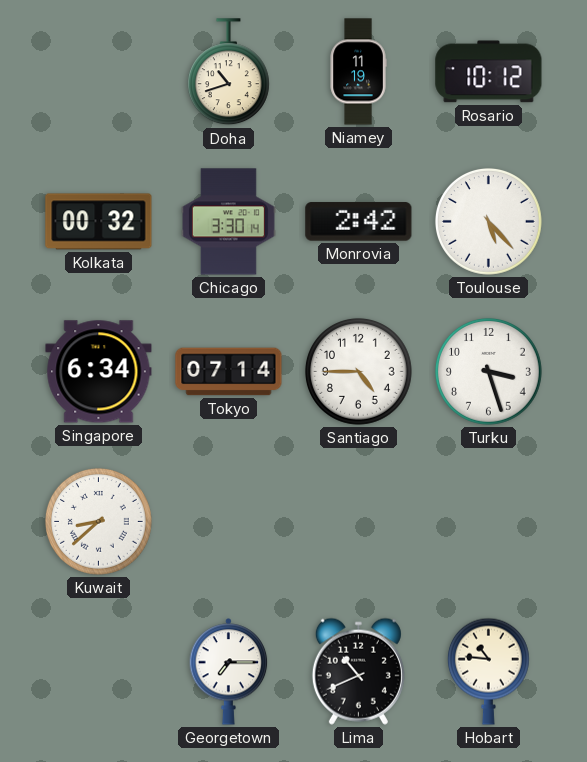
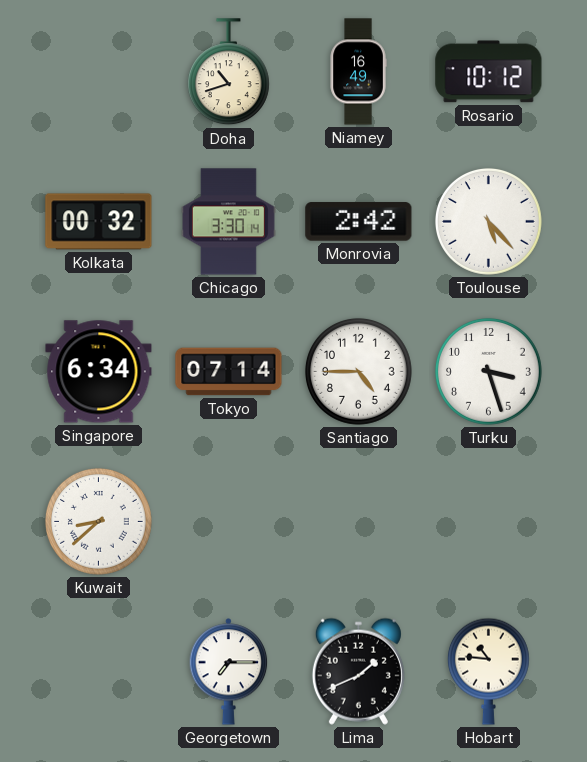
Niamey: 11:19 -> 16:49 (358, 72)
Lima: 10:41 -> 1:41 (358, 671)
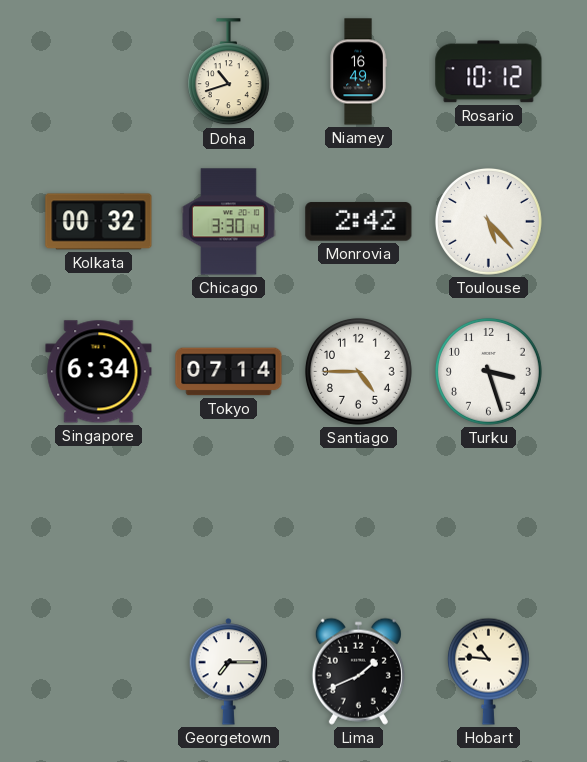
Kuwait: 8:38 -> none (98, 521)
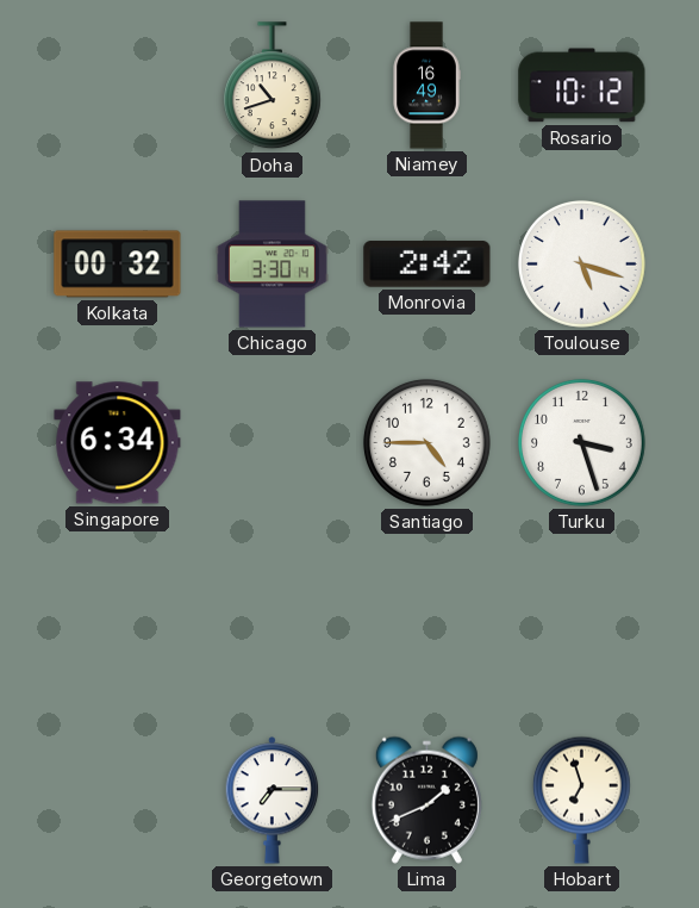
Toulouse: 5:23 -> 5:18 (581, 263)
Tokyo: 07:14 -> none (229, 372)
Hobart: 10:46 -> 6:57 (581, 800)
